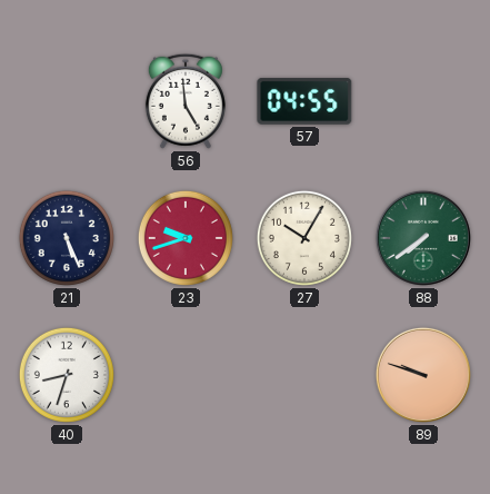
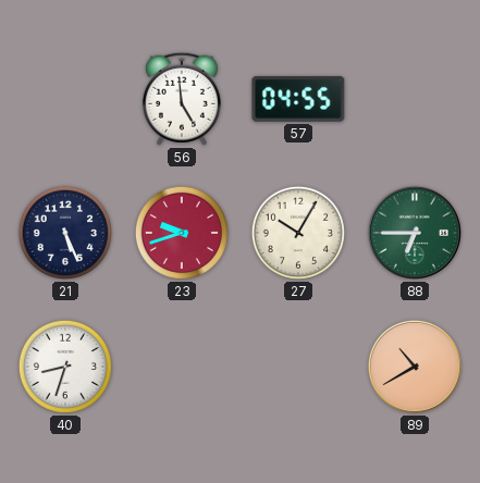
88: 7:39 -> 6:45 (415, 233)
89: 9:48 -> 10:40 (415, 367)
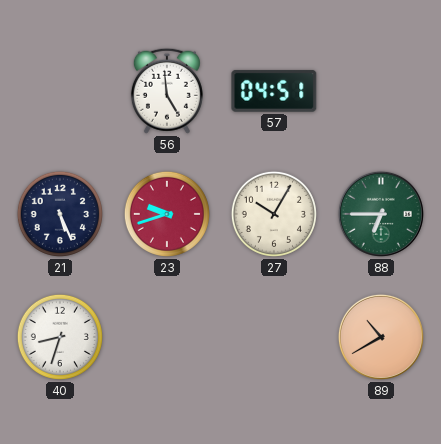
57: 04:55 -> 04:51 (274, 91)
